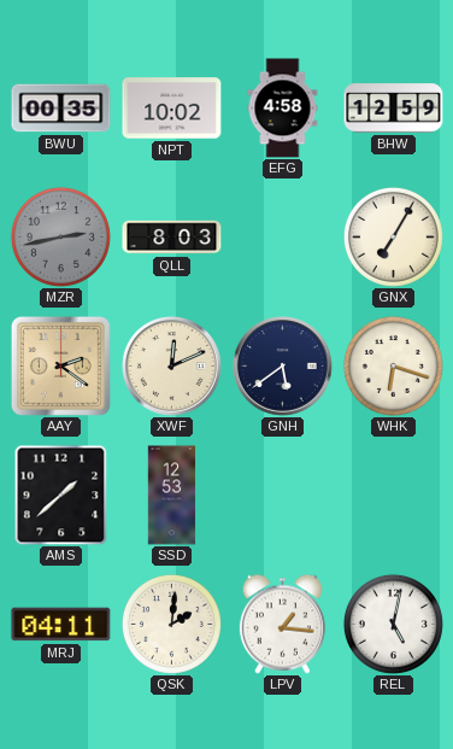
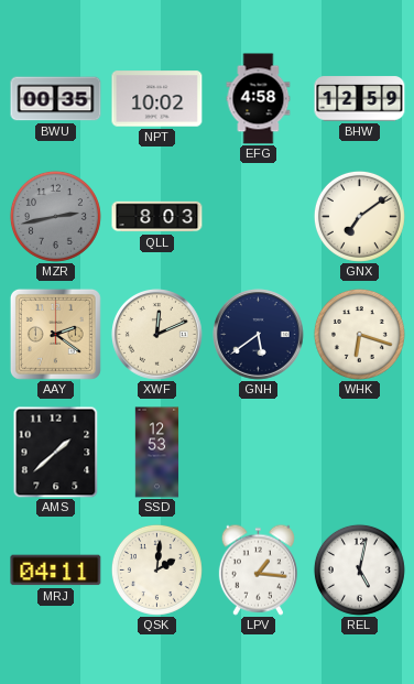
GNX: 7:05 -> 7:09 (359, 216)
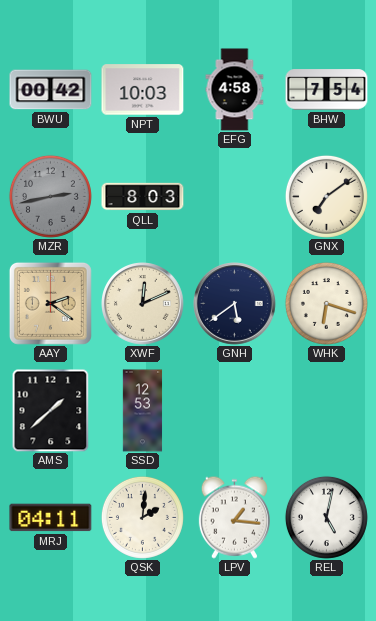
BWU: 00:35 -> 00:42 (51, 90)
NPT: 10:02 -> 10:03 (143, 90)
BHW: 12:59 -> 7:54 (327, 90)
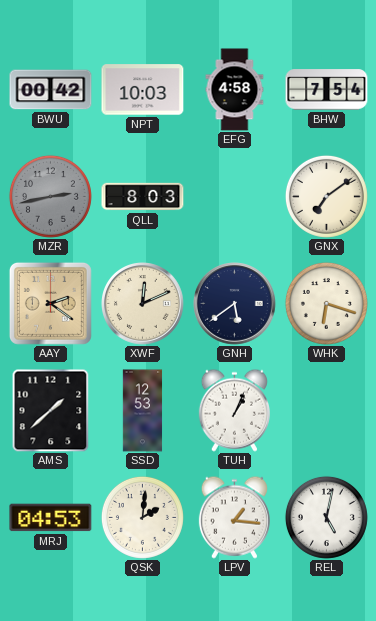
TUH: none -> 1:04 (234, 410)
MRJ: 04:11 -> 04:53 (51, 518)
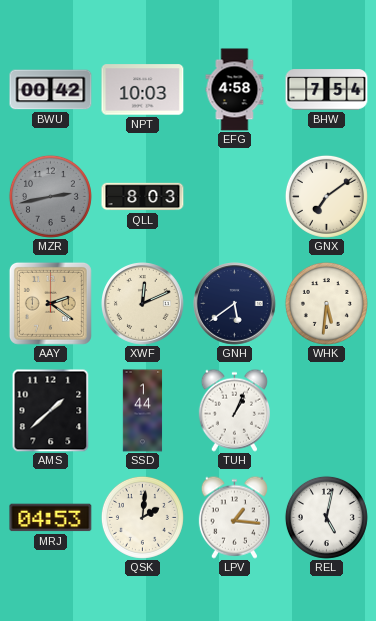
WHK: 6:18 -> 5:31 (326, 303)
SSD: 12:53 -> 1:44 (143, 411)
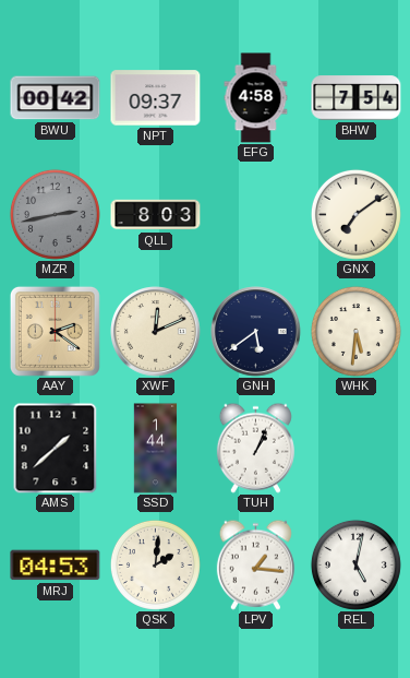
NPT: 10:03 -> 09:37 (156, 98)
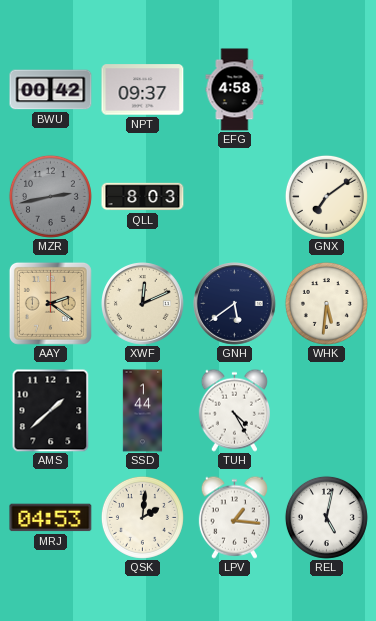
BHW: 7:54 -> none (357, 98)
TUH: 1:04 -> 4:25 (234, 410)
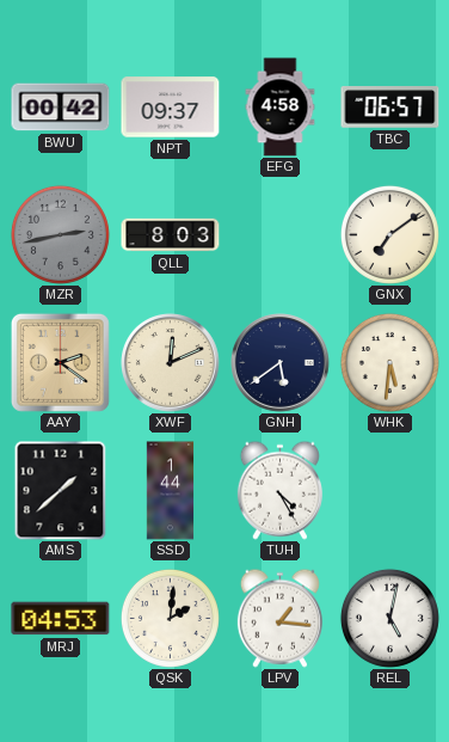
TBC: none -> 06:57 (390, 108)
